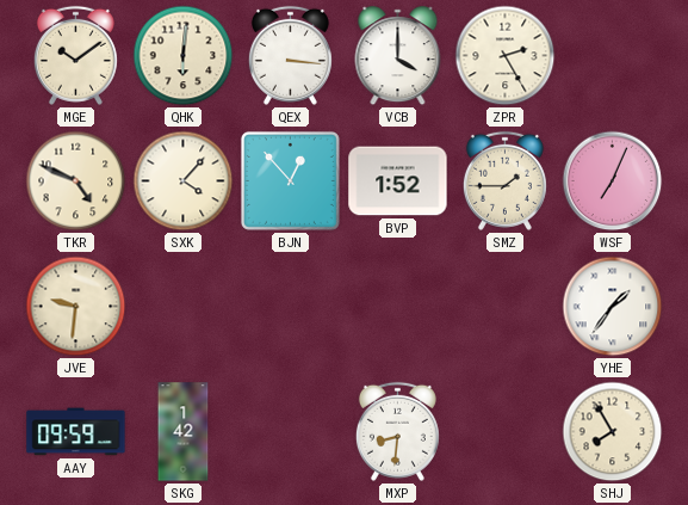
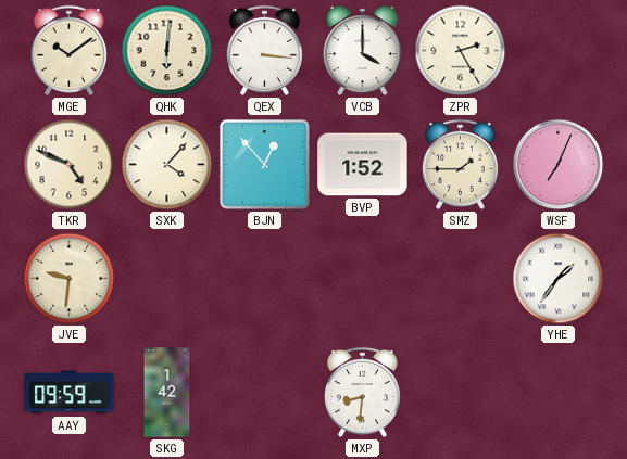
SHJ: 7:55 -> none (613, 432)
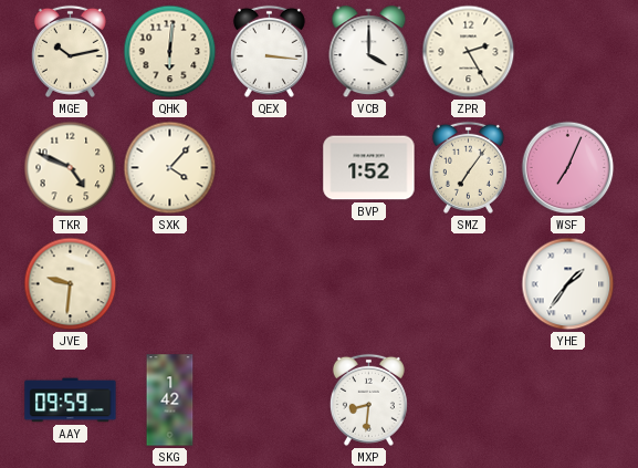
MGE: 10:09 -> 10:13 (70, 51)
BJN: 12:53 -> none (264, 164)
SMZ: 1:45 -> 7:06 (468, 167)
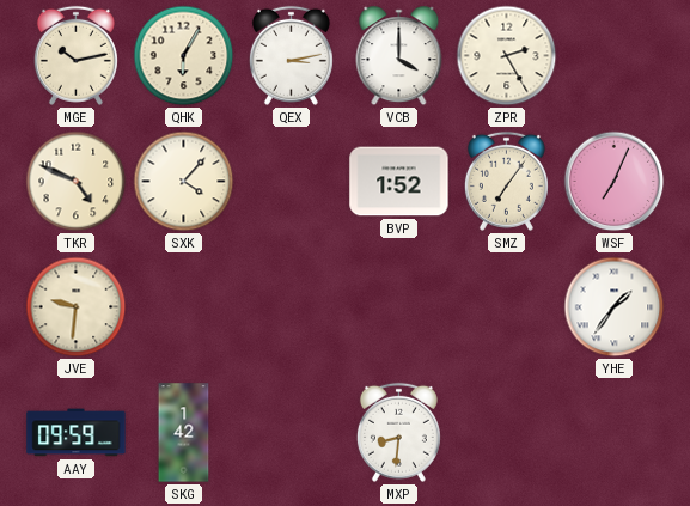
QHK: 6:01 -> 6:05 (184, 56)
QEX: 3:16 -> 3:13 (291, 55)
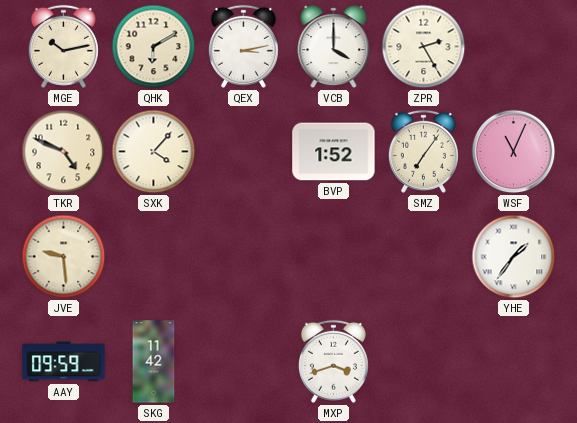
QHK: 6:05 -> 6:10 (154, 47)
WSF: 7:04 -> 11:04 (514, 152)
JVE: 9:31 -> 9:29 (64, 257)
SKG: 1:42 -> 11:42 (154, 362)
MXP: 8:31 -> 3:42 (333, 361)
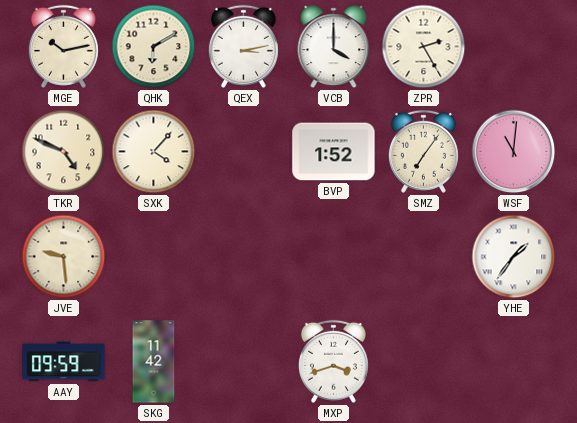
WSF: 11:04 -> 11:01 (514, 152)
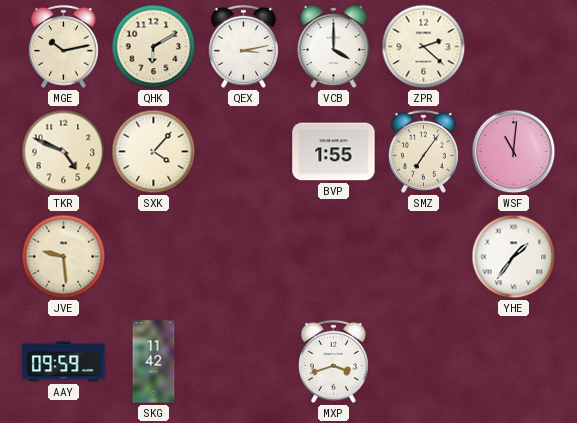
ZPR: 2:25 -> 2:22 (424, 47)
BVP: 1:52 -> 1:55 (334, 152)
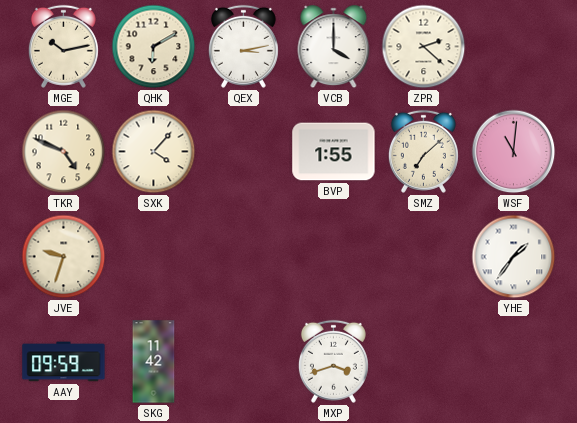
SMZ: 7:06 -> 7:08 (423, 151)
JVE: 9:29 -> 9:33 (64, 257)
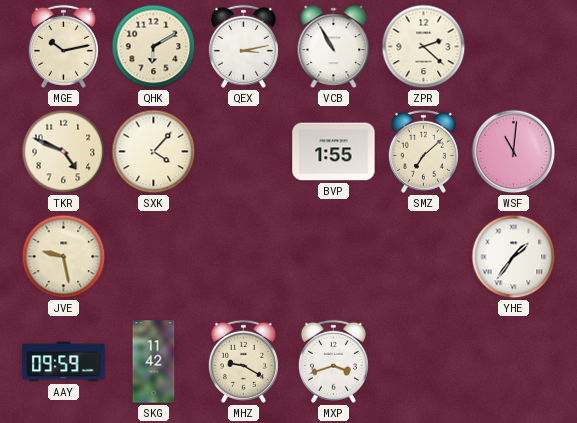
VCB: 4:00 -> 10:55 (334, 47)
JVE: 9:33 -> 9:28 (64, 257)
MHZ: none -> 9:20 (243, 361)
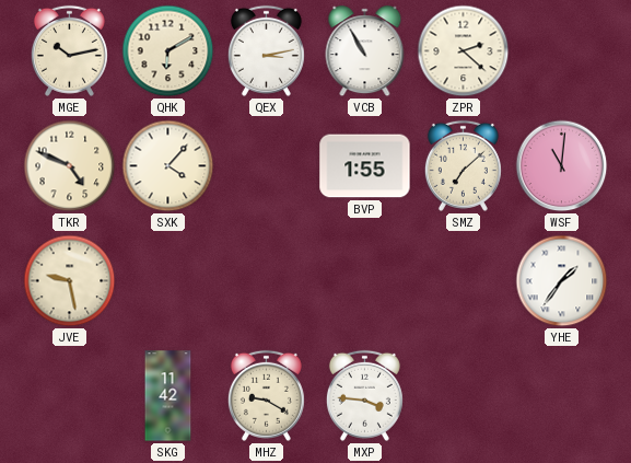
AAY: 09:59 -> none (64, 362)
MXP: 3:42 -> 3:46 (364, 395)
